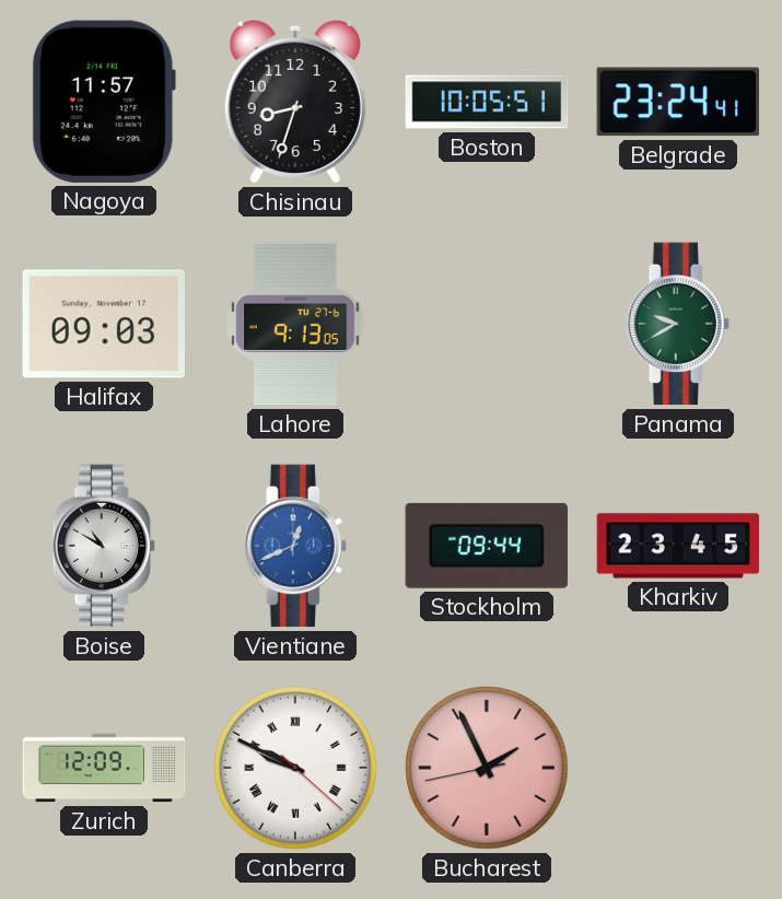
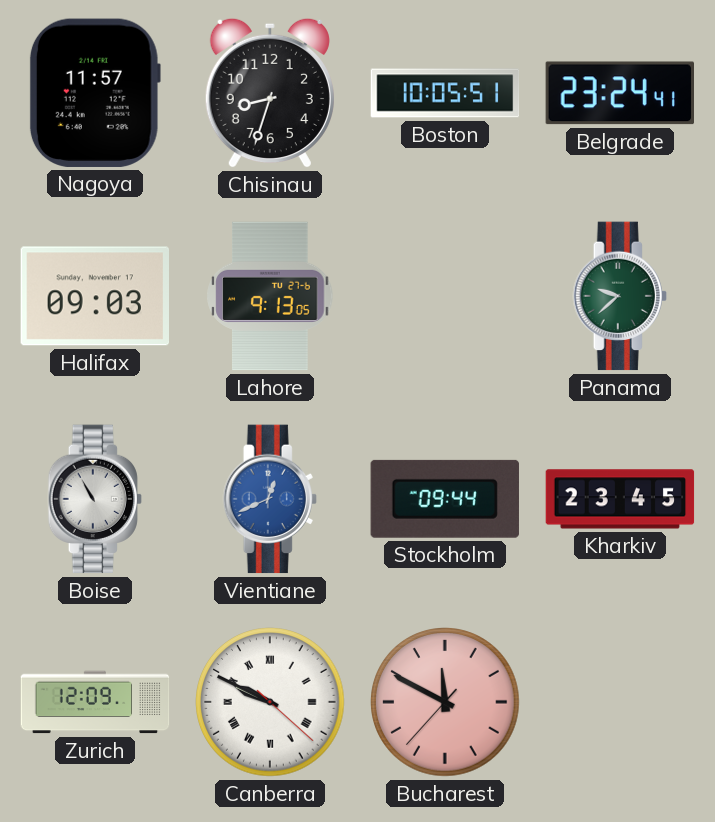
Panama: 9:40 -> 9:38 (620, 296)
Boise: 10:50 -> 10:55 (95, 499)
Bucharest: 1:55 -> 11:49 (445, 702)
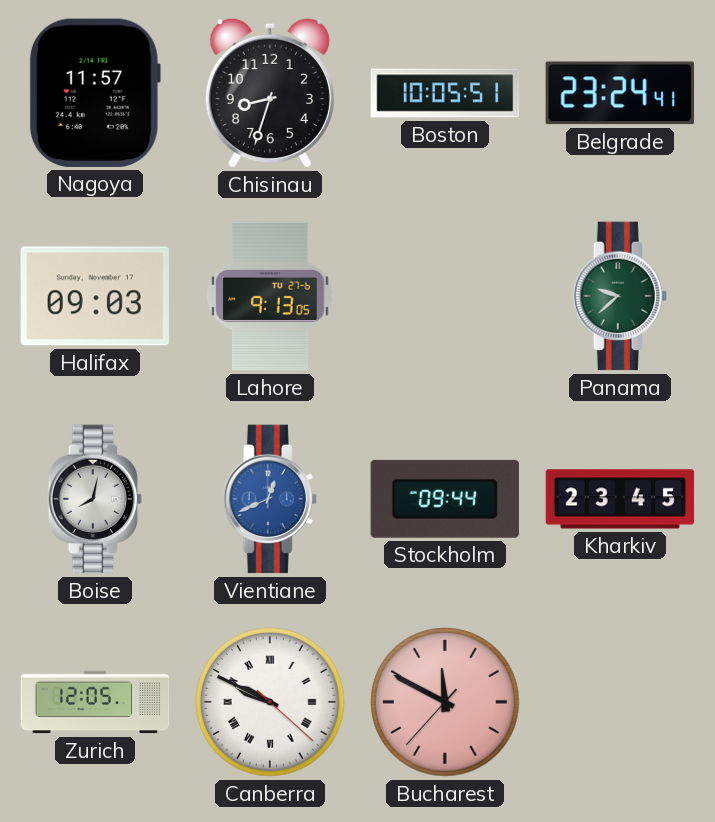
Boise: 10:55 -> 8:02 (95, 499)
Zurich: 12:09 -> 12:05 (95, 702)
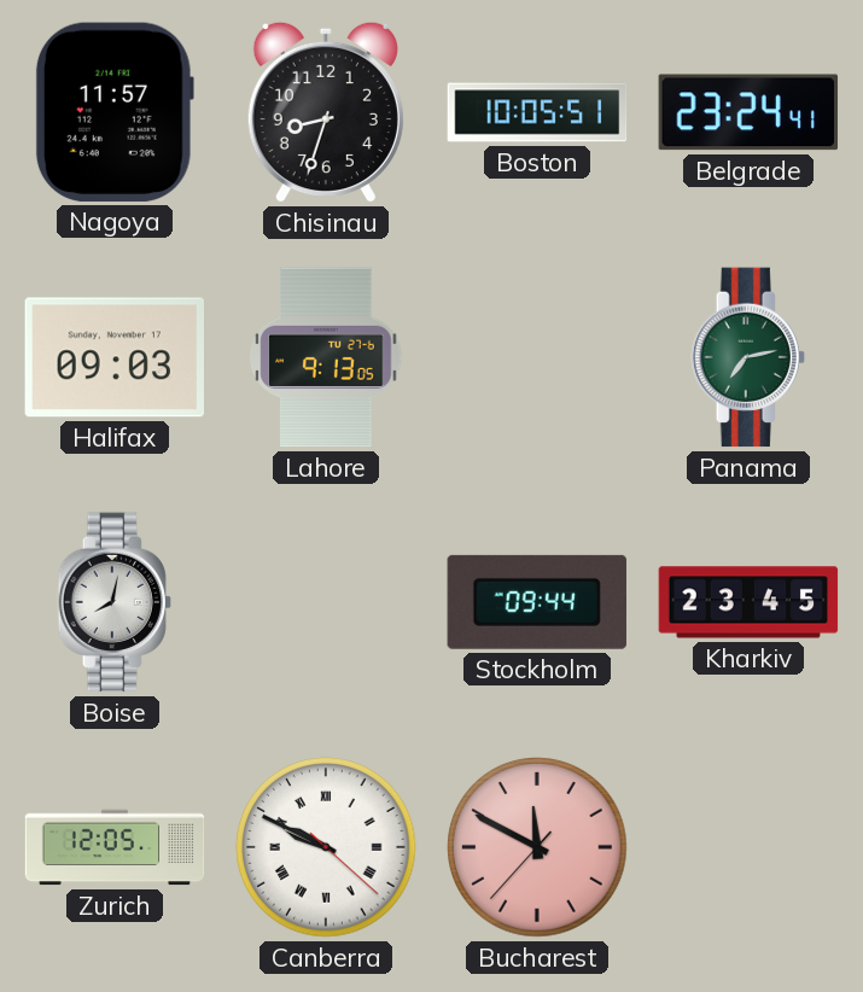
Panama: 9:38 -> 7:13 (748, 357)
Vientiane: 12:41 -> none (270, 499)
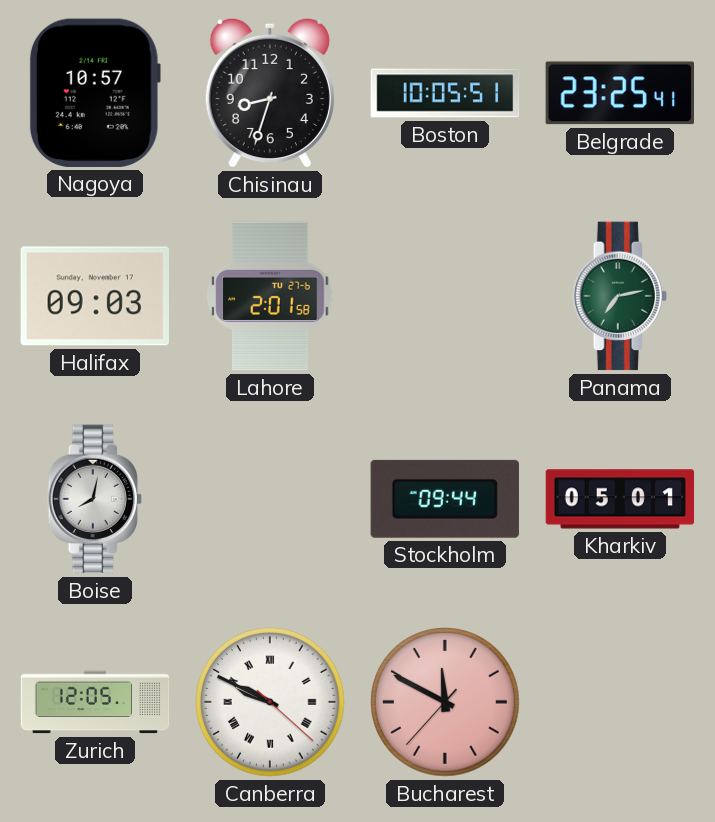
Nagoya: 11:57 -> 10:57 (95, 93)
Belgrade: 23:24 -> 23:25 (619, 93)
Lahore: 9:13 -> 2:01 (270, 296)
Kharkiv: 23:45 -> 05:01 (620, 499)
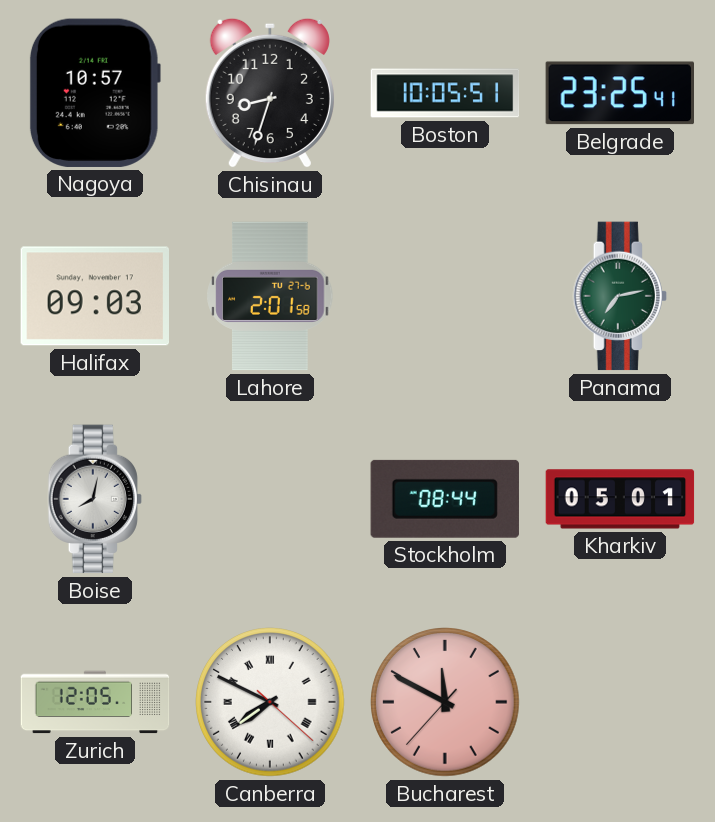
Stockholm: 09:44 -> 08:44 (445, 499)
Canberra: 9:49 -> 7:49 (270, 702)
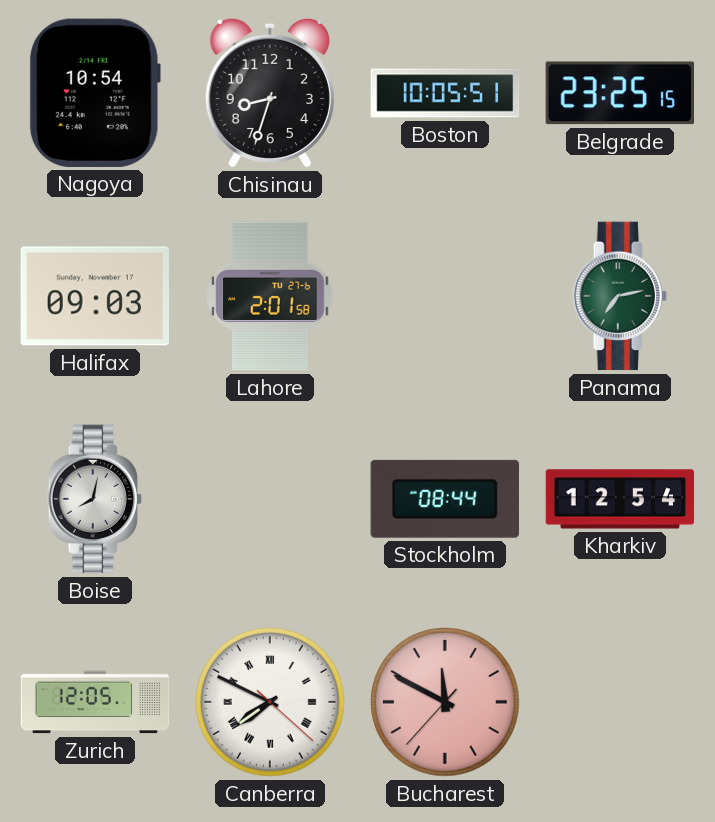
Nagoya: 10:57 -> 10:54 (95, 93)
Belgrade: 23:25:41 -> 23:25:15 (619, 93)
Kharkiv: 05:01 -> 12:54 (620, 499)
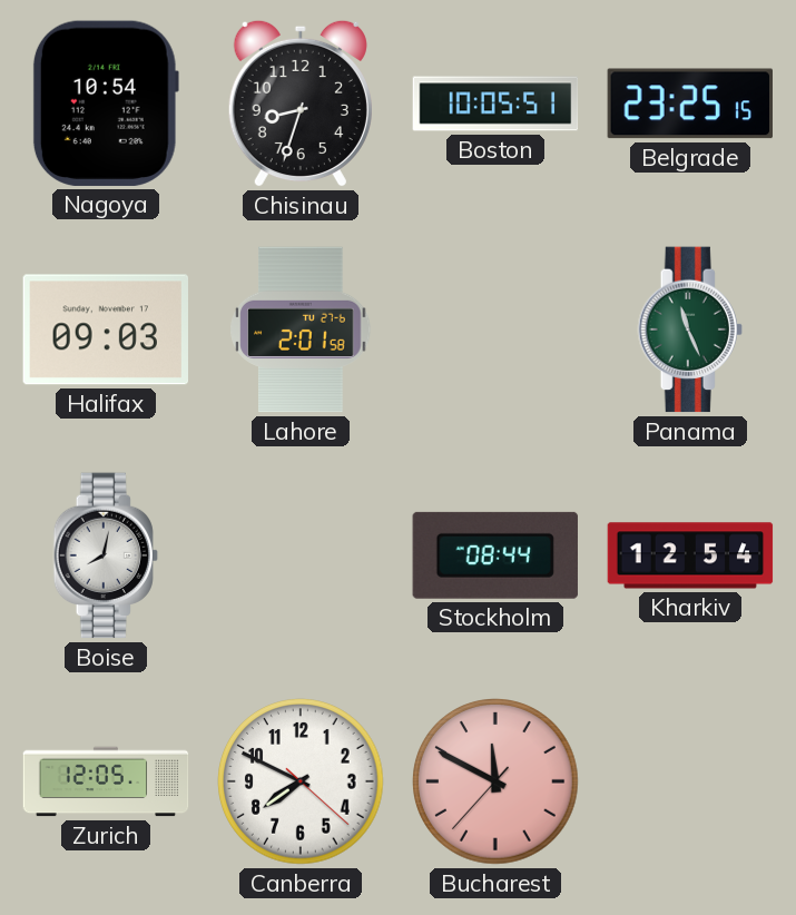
Panama: 7:13 -> 11:26 (690, 329)
Canberra numerals: Roman -> Arabic (301, 781)
